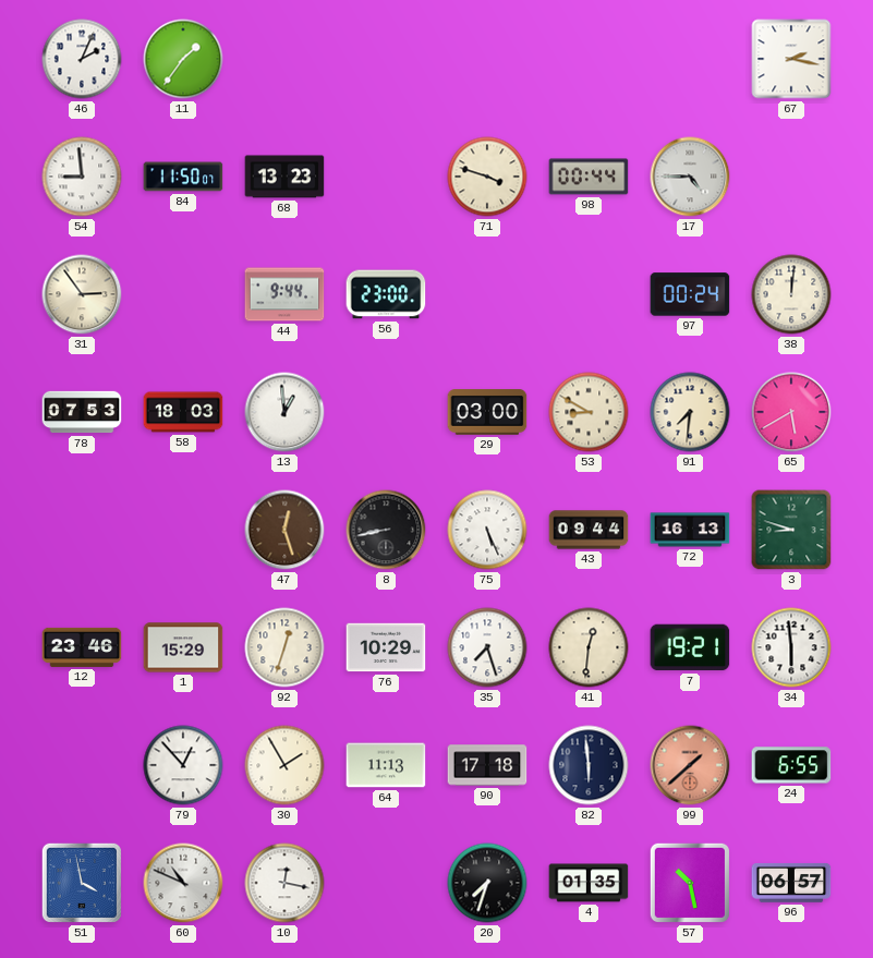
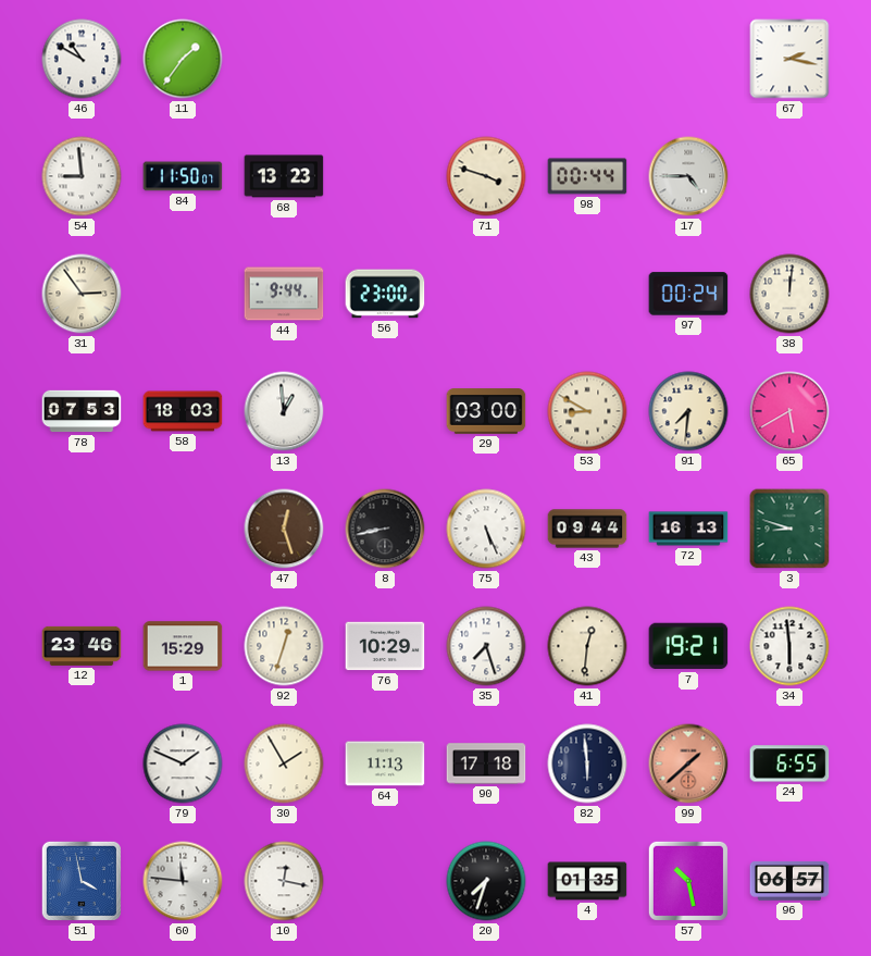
46: 2:04 -> 10:50 (82, 59)
79: 12:53 -> 1:49 (183, 763)
60: 10:49 -> 11:46 (183, 881)
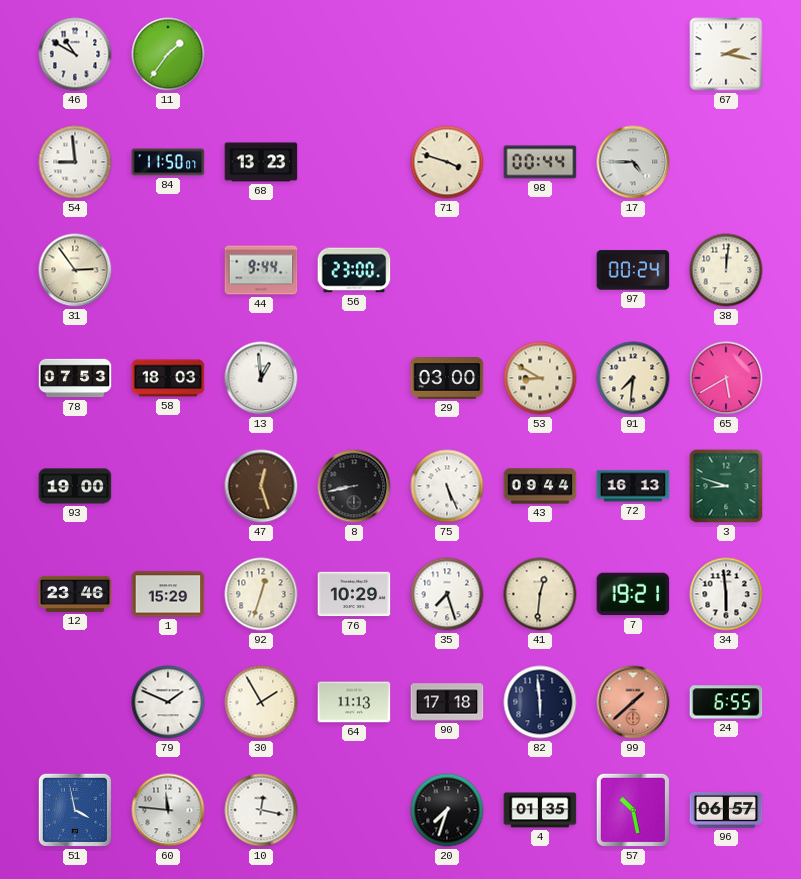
93: none -> 19:00 (75, 486)
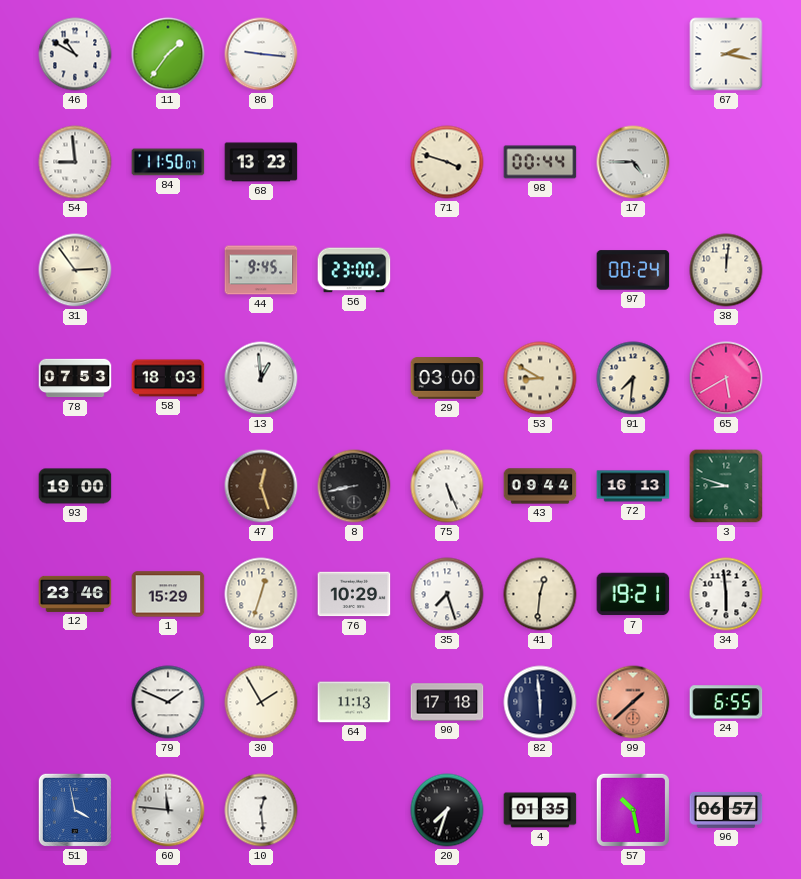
86: none -> 9:16 (261, 54)
44: 9:44 -> 9:45 (261, 270)
10: 12:17 -> 12:29 (261, 810)
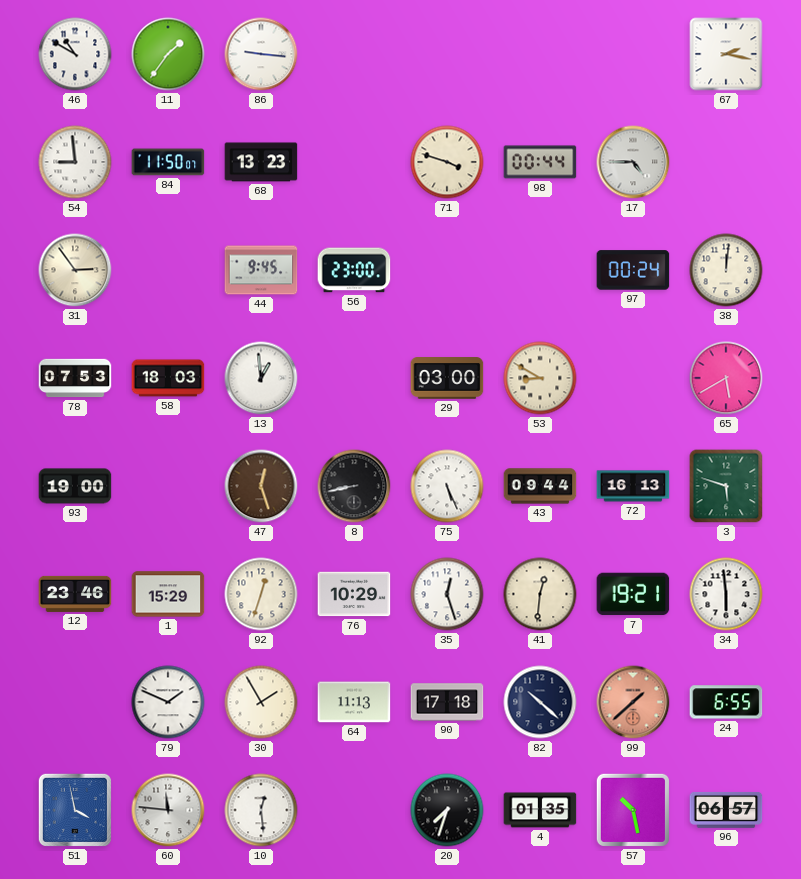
91: 7:31 -> none (633, 378)
3: 8:48 -> 5:48 (726, 486)
35: 7:27 -> 12:27 (447, 594)
82: 5:59 -> 10:22 (540, 702)
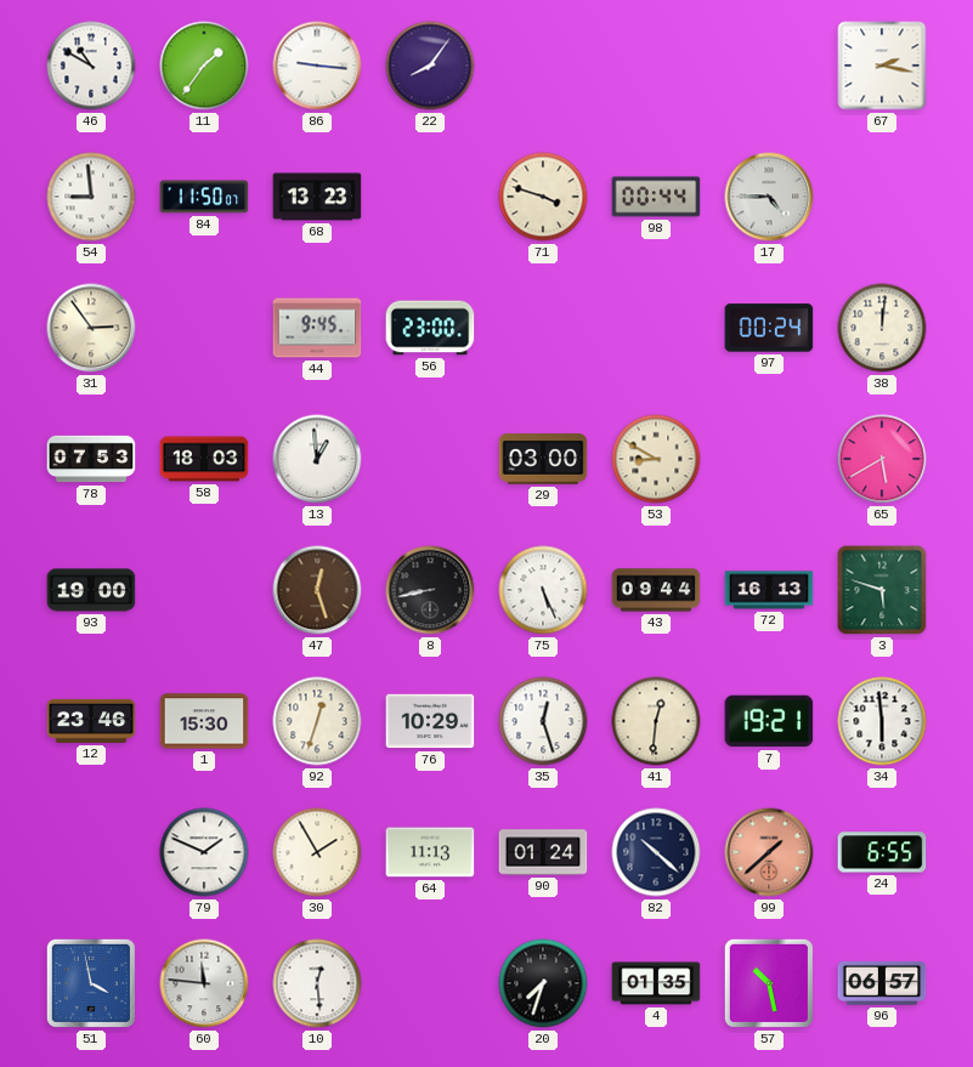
22: none -> 8:06 (430, 66)
1: 15:29 -> 15:30 (204, 721)
90: 17:18 -> 01:24 (543, 852)
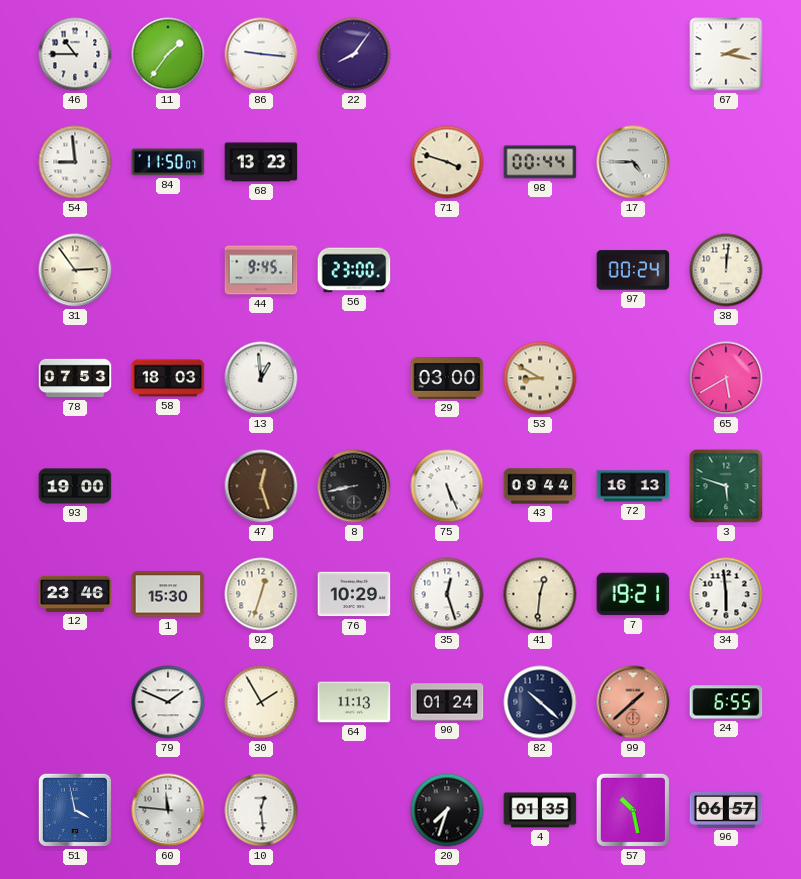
46: 10:50 -> 10:45 (75, 54)
